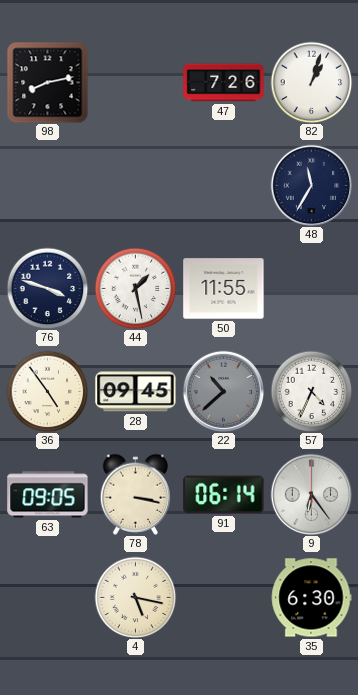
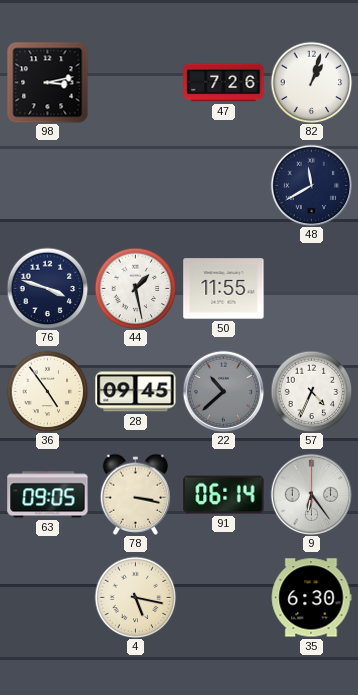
98: 8:13 -> 3:13 (47, 82)
48: 11:35 -> 11:40 (311, 185)
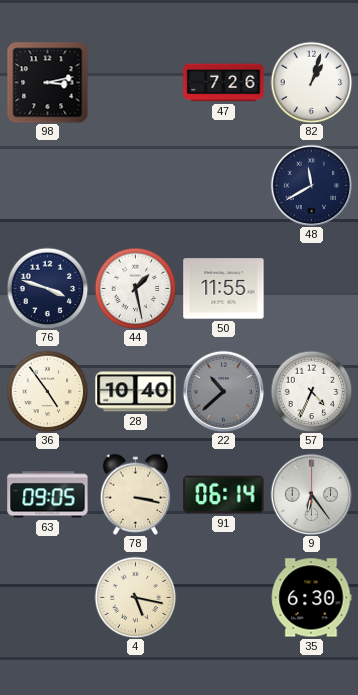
28: 09:45 -> 10:40 (136, 392)
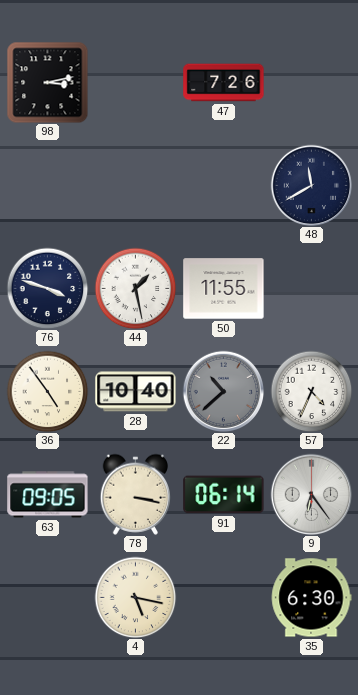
82: 1:03 -> none (311, 82)
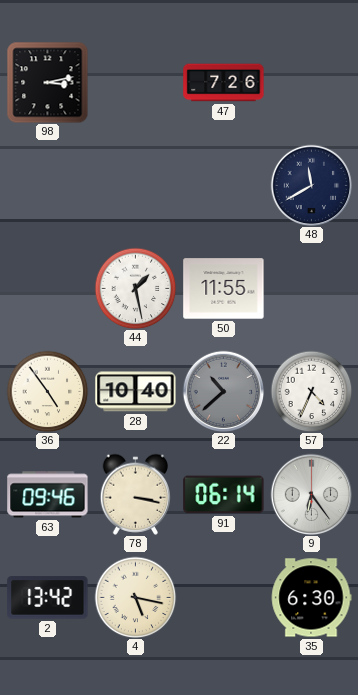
76: 3:48 -> none (47, 288)
63: 09:05 -> 09:46 (48, 495)
2: none -> 13:42 (48, 598)
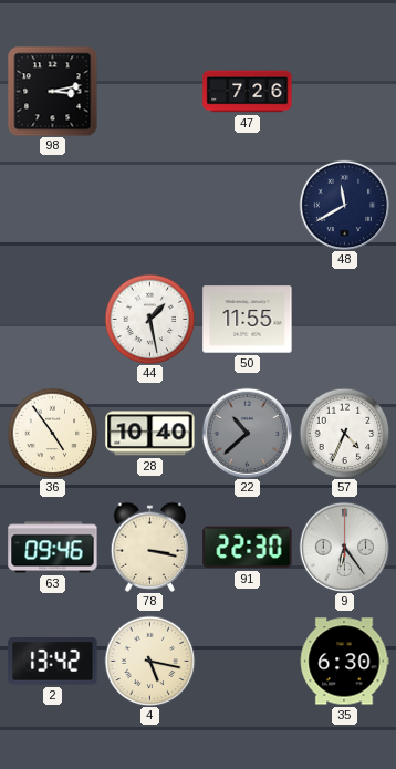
91: 06:14 -> 22:30 (248, 548)
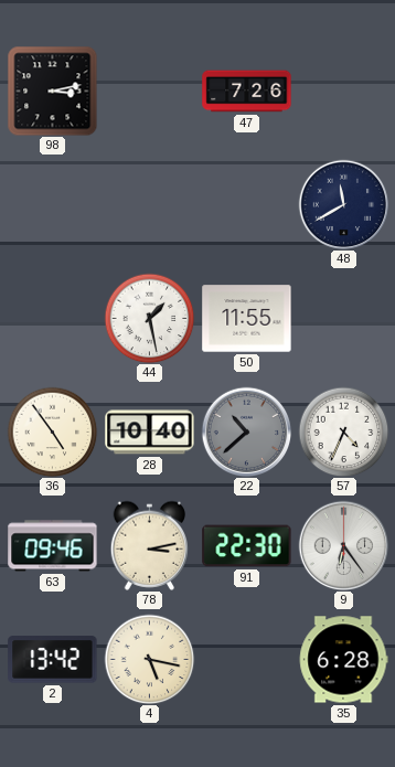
78: 3:17 -> 3:13 (150, 545)
35: 6:30 -> 6:28 (343, 660)
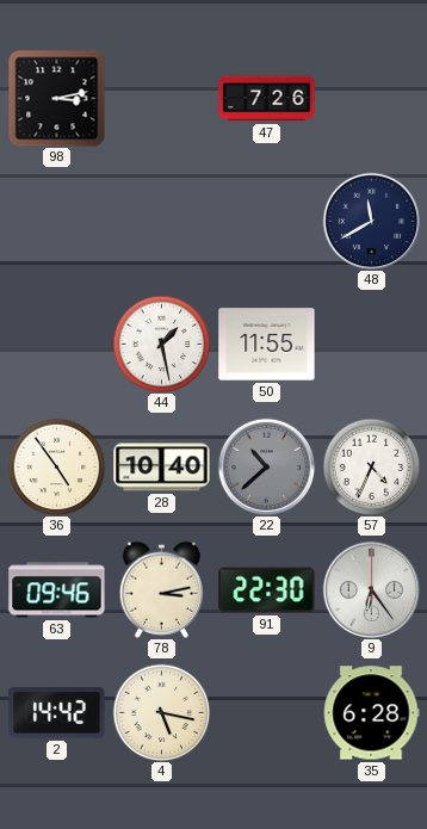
2: 13:42 -> 14:42 (57, 713)
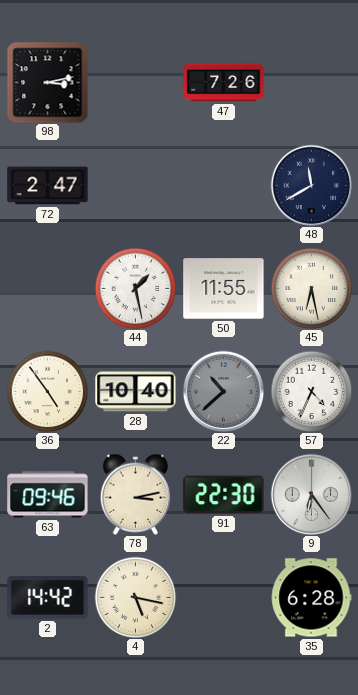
72: none -> 2:47 (48, 186)
45: none -> 6:28 (311, 288)
